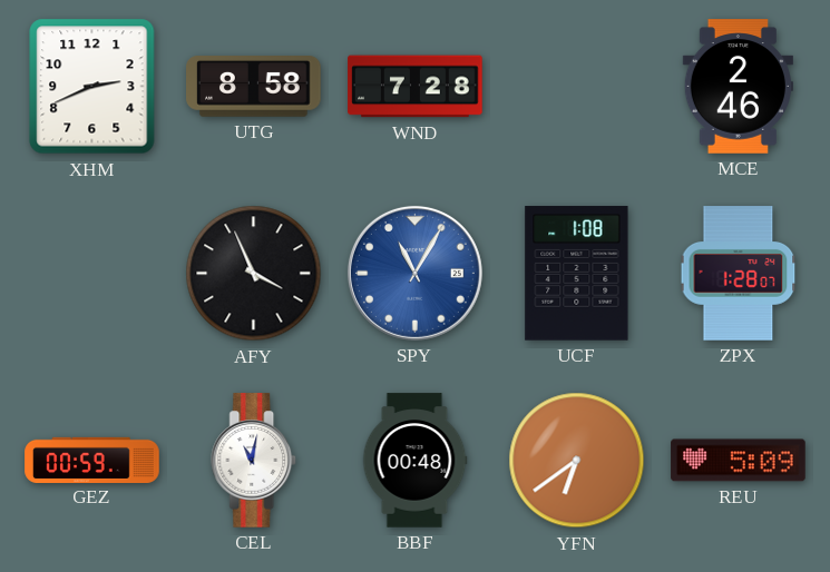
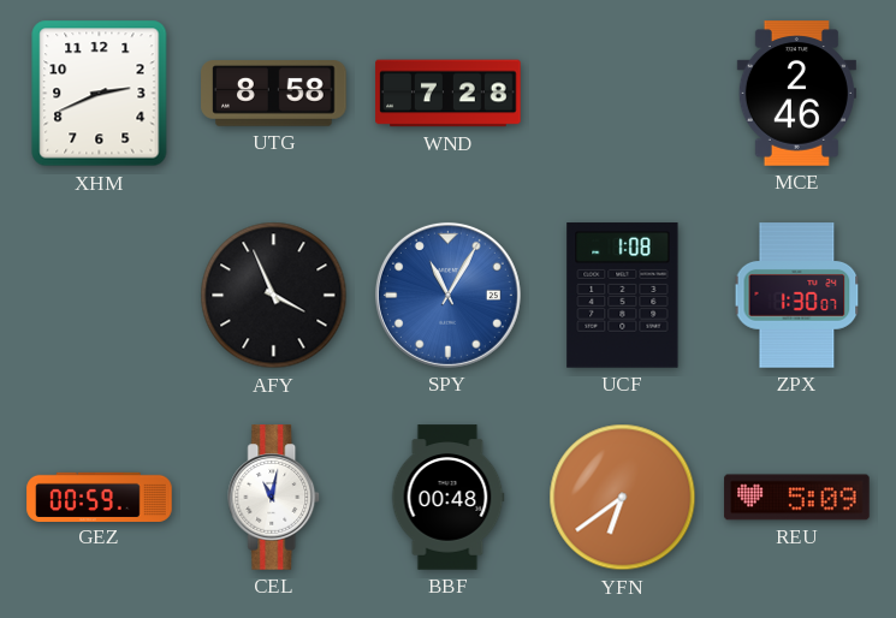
ZPX: 1:28 -> 1:30 (797, 296)
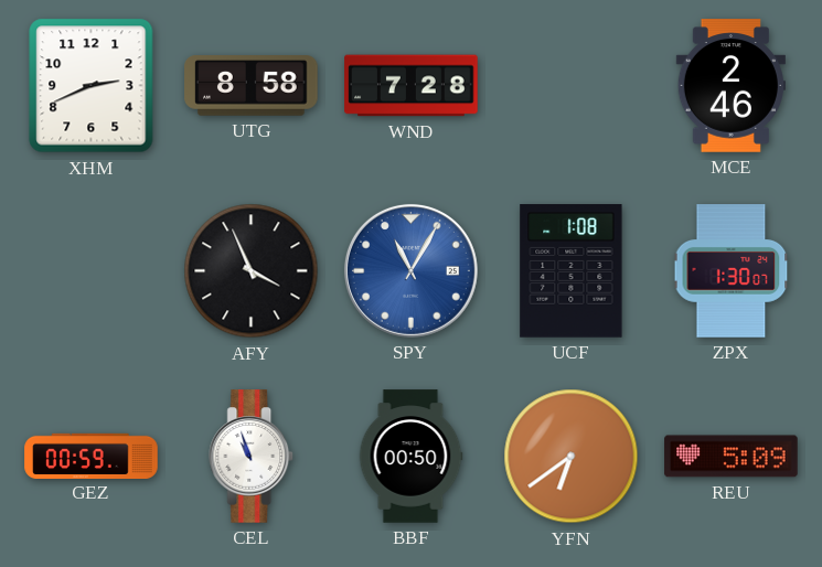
CEL: 11:02 -> 10:57 (252, 457)
BBF: 00:48 -> 00:50 (410, 457)
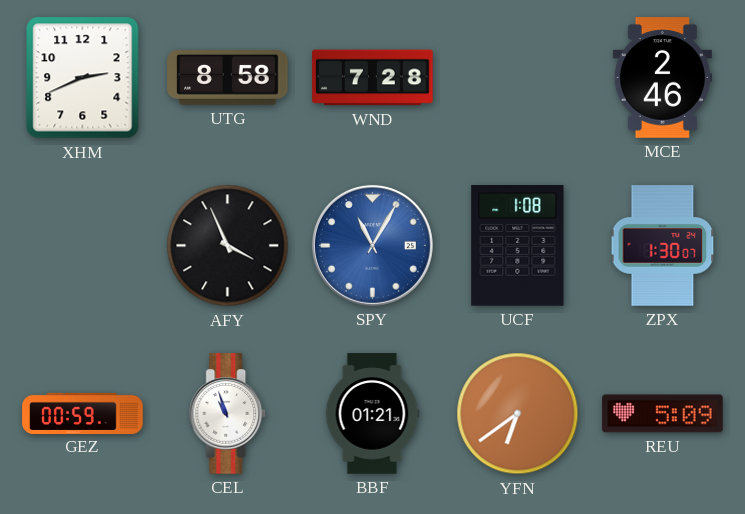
BBF: 00:50 -> 01:21 (372, 414)
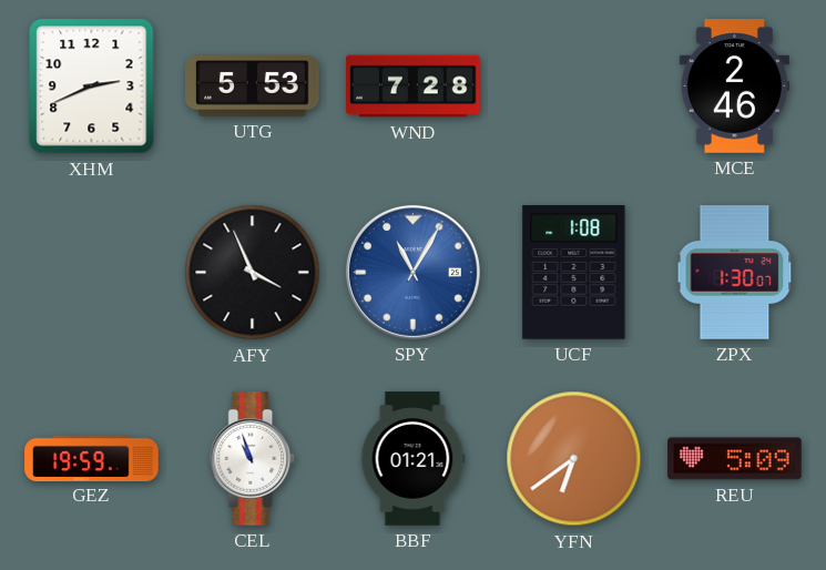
UTG: 8:58 -> 5:53 (253, 86)
GEZ: 00:59 -> 19:59 (92, 458)
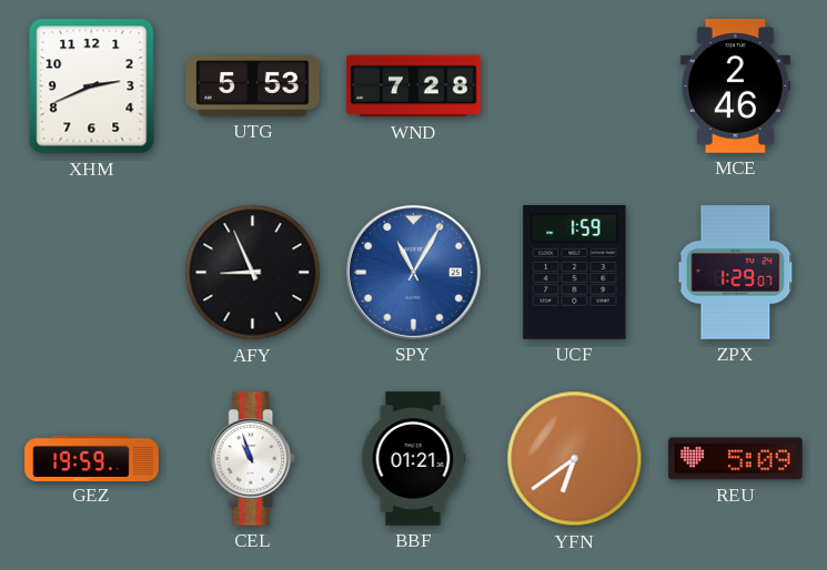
AFY: 3:56 -> 8:56 (253, 273)
UCF: 1:08 -> 1:59 (575, 273)
ZPX: 1:30 -> 1:29 (736, 273)
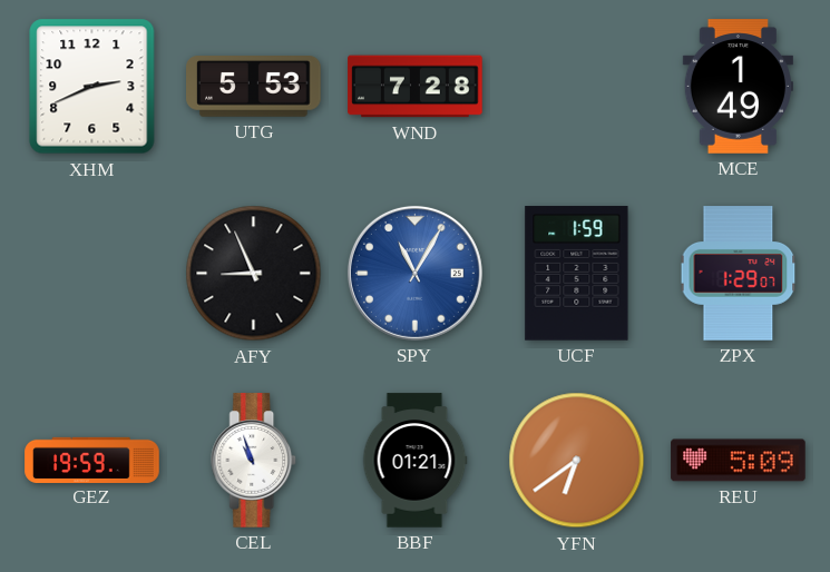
MCE: 2:46 -> 1:49 (738, 87)
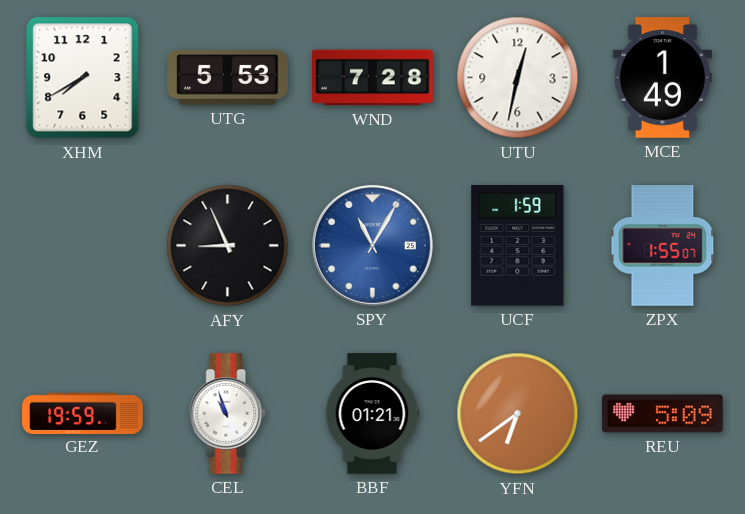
XHM: 2:41 -> 7:40 (83, 78)
UTU: none -> 12:32 (518, 78)
ZPX: 1:29 -> 1:55 (663, 246)
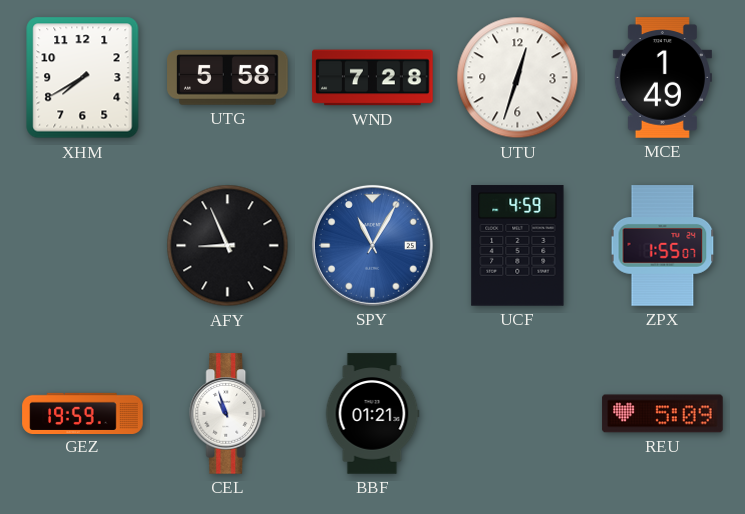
UTG: 5:53 -> 5:58 (228, 78)
UTU: 12:32 -> 12:33 (518, 78)
UCF: 1:59 -> 4:59 (518, 246)
YFN: 6:39 -> none (518, 414)
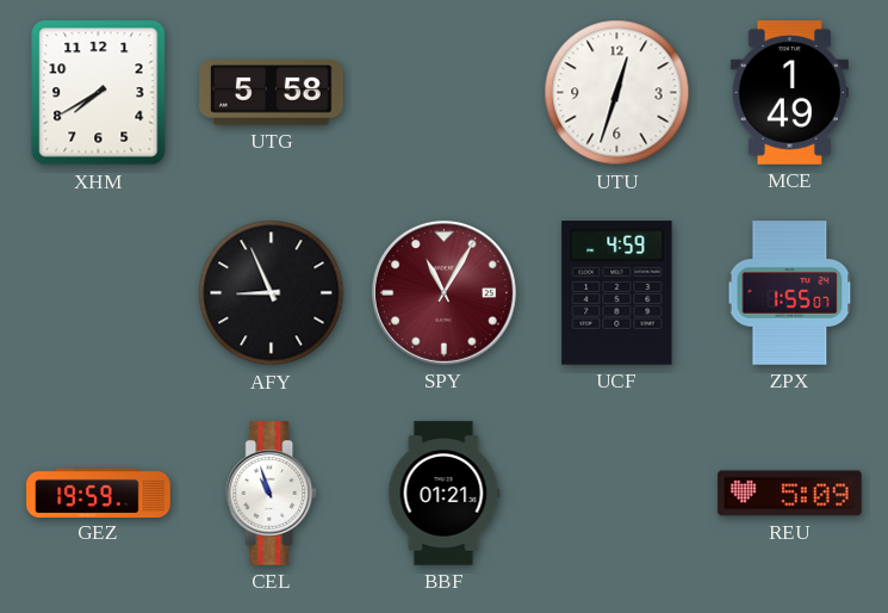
WND: 7:28 -> none (373, 78)
SPY dial: blue -> burgundy (443, 292)
